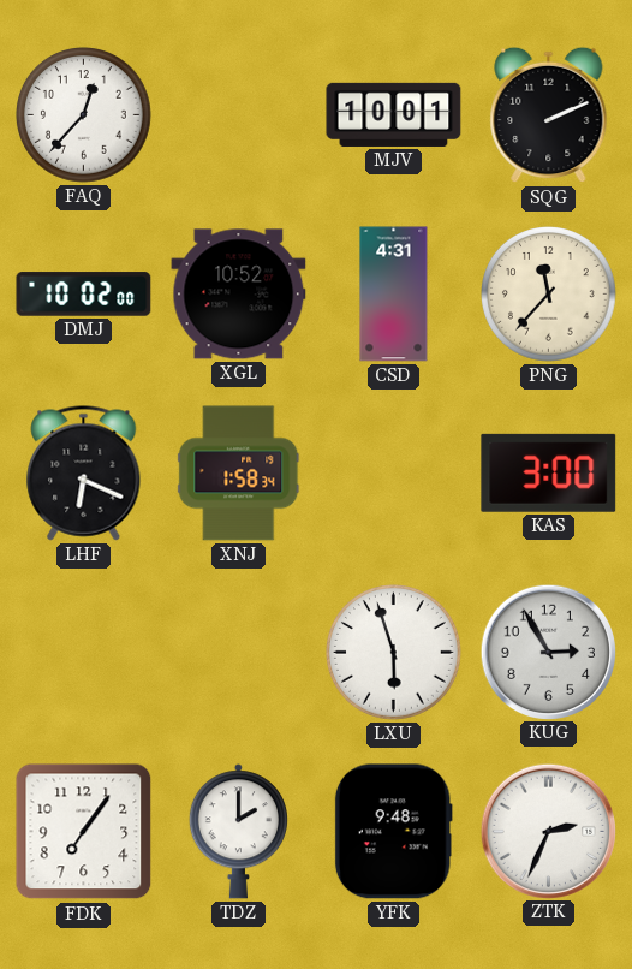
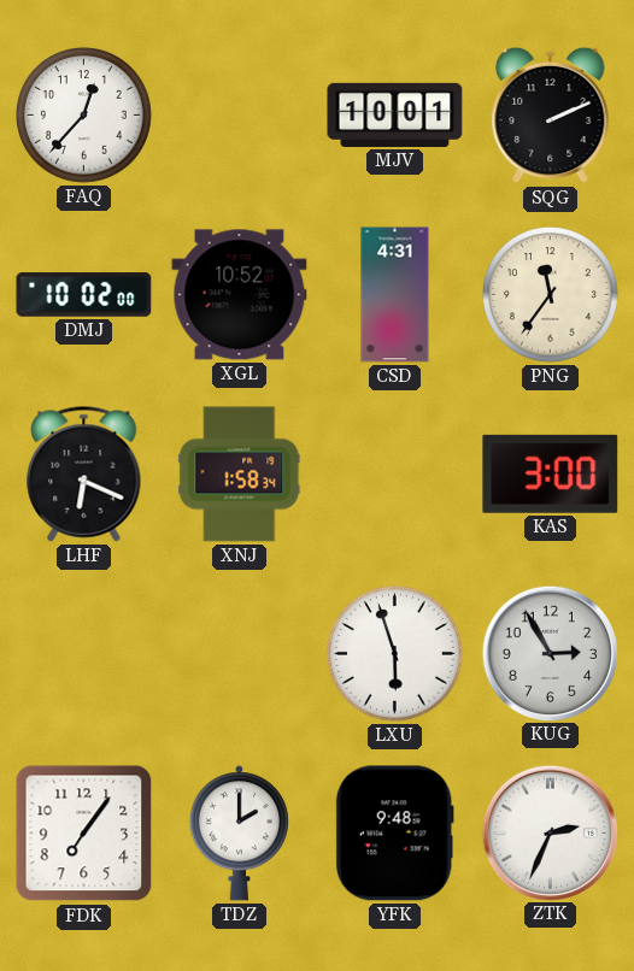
PNG: 11:37 -> 11:36 (551, 295)
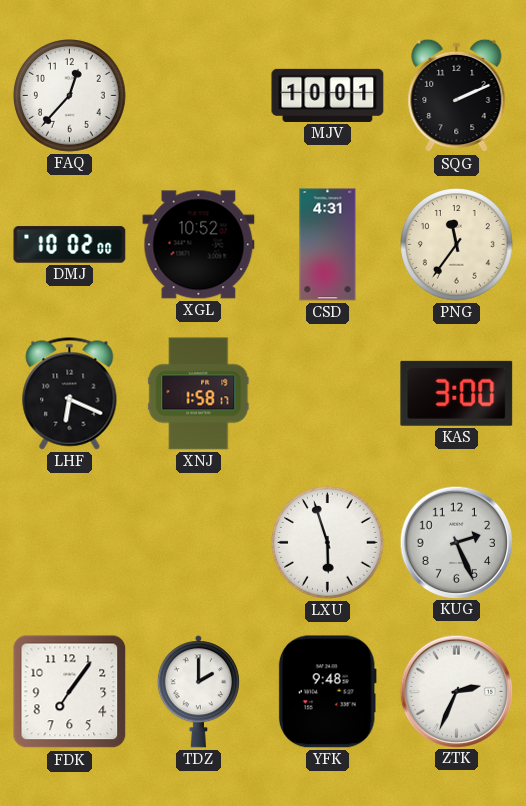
XNJ: 1:58:34 -> 1:58:17 (199, 394)
KUG: 2:55 -> 2:26 (456, 542)
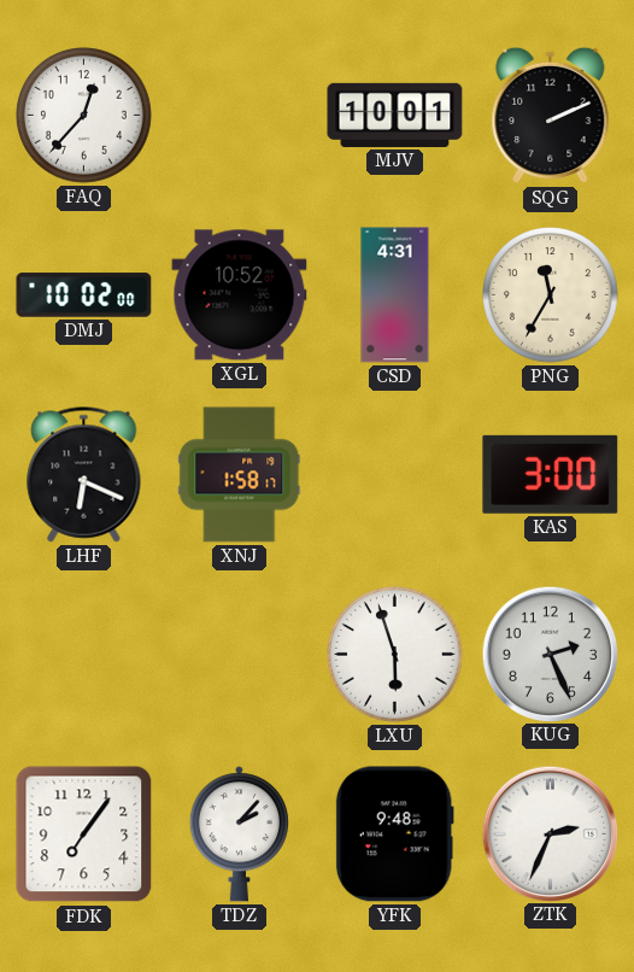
PNG: 11:36 -> 11:35 (551, 295)
TDZ: 2:00 -> 2:07 (239, 835)
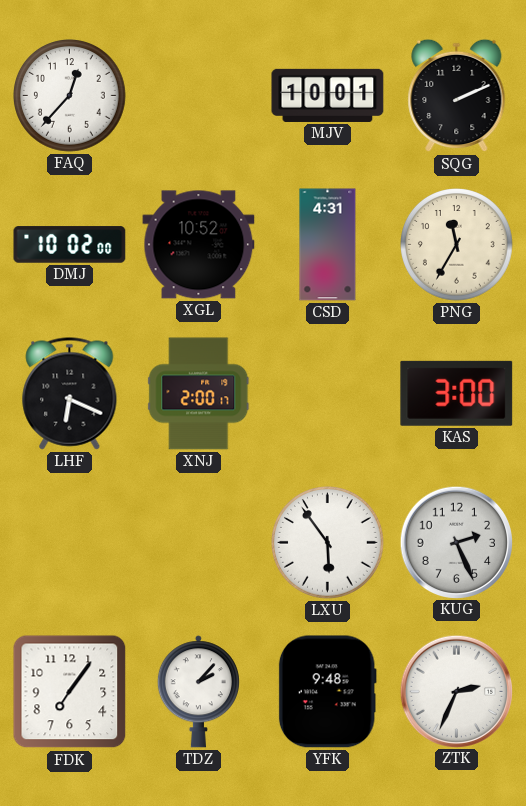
XNJ: 1:58 -> 2:00 (199, 394)
LXU: 5:57 -> 5:54 (328, 543)
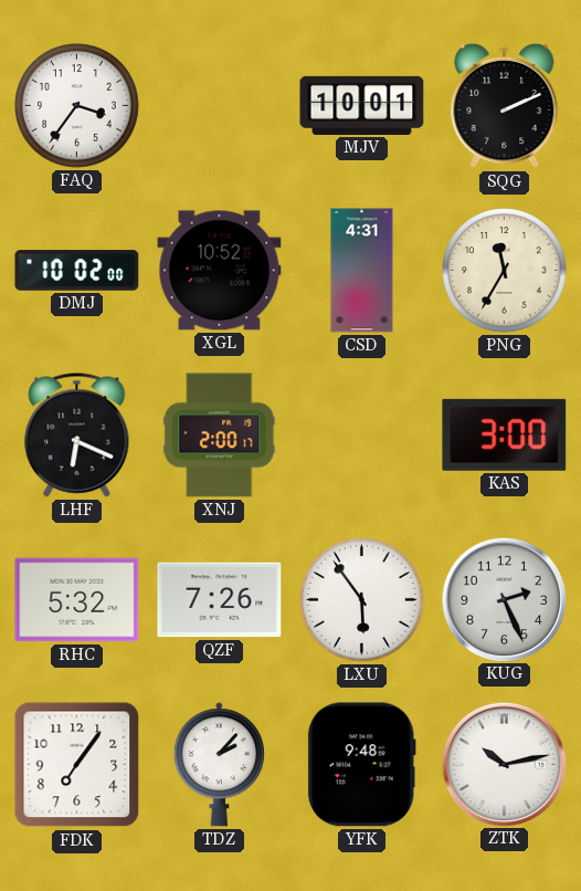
FAQ: 12:37 -> 3:36 (77, 106)
RHC: none -> 5:32 (77, 600)
QZF: none -> 7:26 (220, 600)
ZTK: 2:34 -> 10:13 (504, 764)
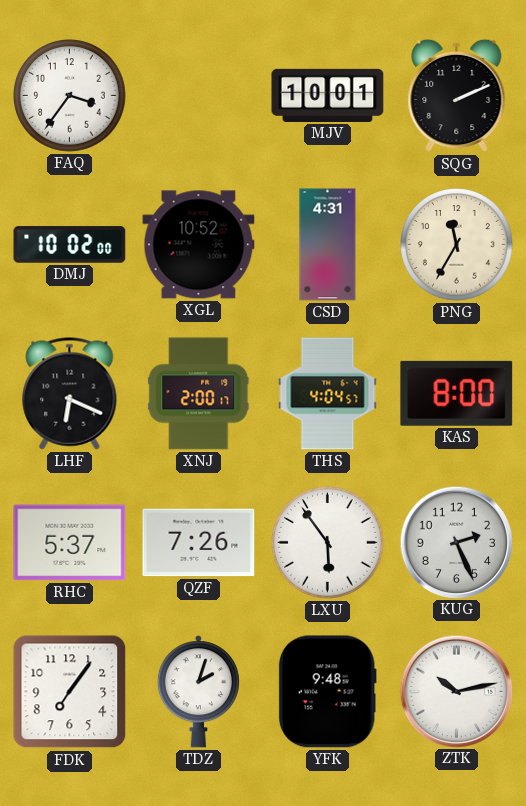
THS: none -> 4:04 (328, 394)
KAS: 3:00 -> 8:00 (457, 393)
RHC: 5:32 -> 5:37 (70, 543)
TDZ: 2:07 -> 2:03 (198, 692)
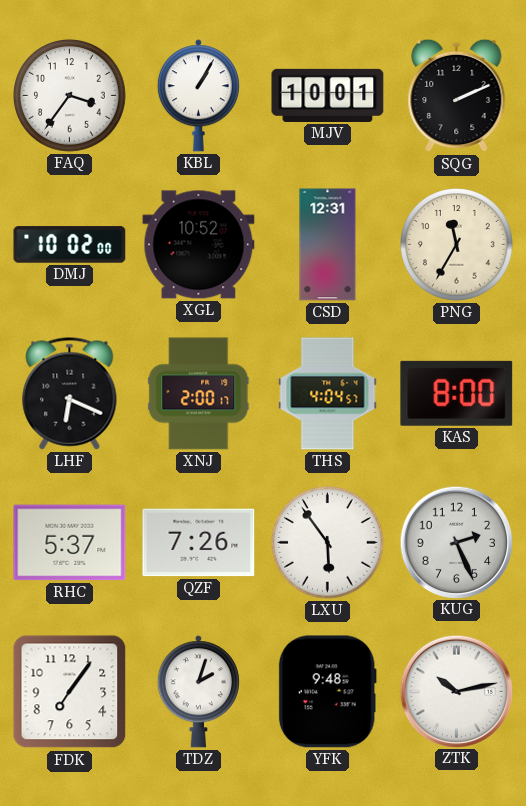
KBL: none -> 1:05 (198, 96)
CSD: 4:31 -> 12:31 (328, 245)
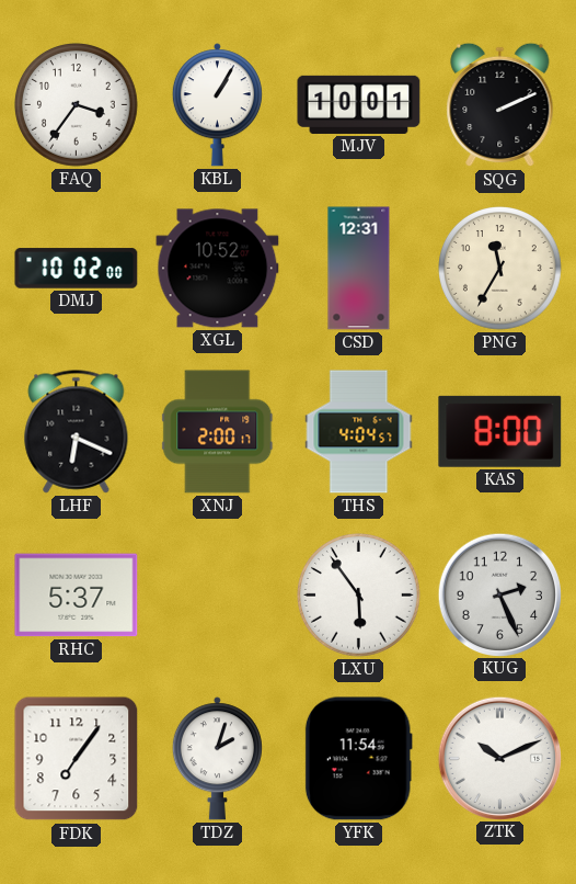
QZF: 7:26 -> none (199, 543)
YFK: 9:48 -> 11:54 (358, 759)
ZTK: 10:13 -> 10:11 (499, 758)
